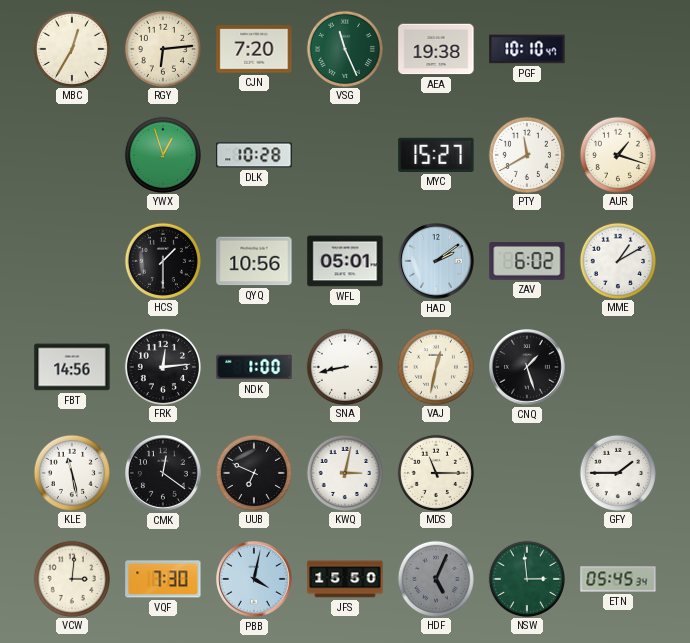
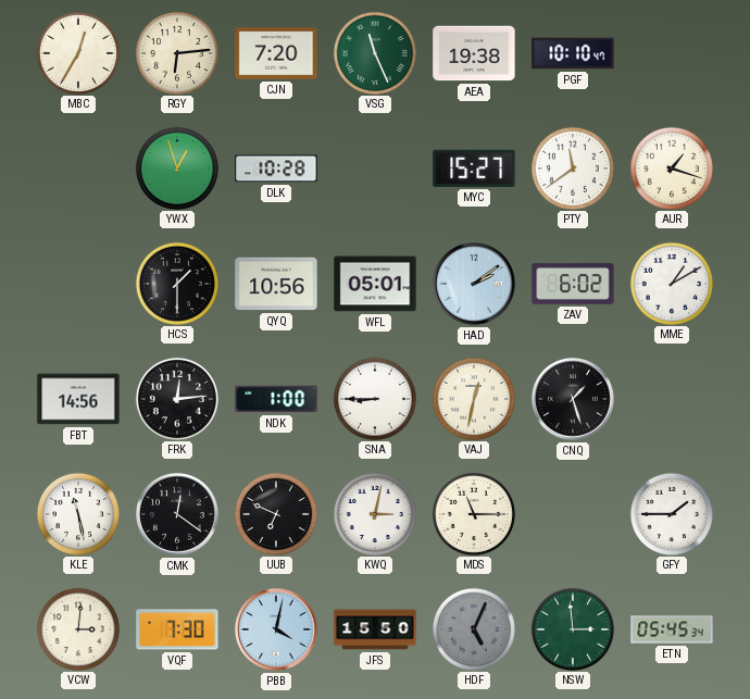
PTY: 11:40 -> 11:39 (572, 167)
SNA: 8:43 -> 8:45 (374, 398)
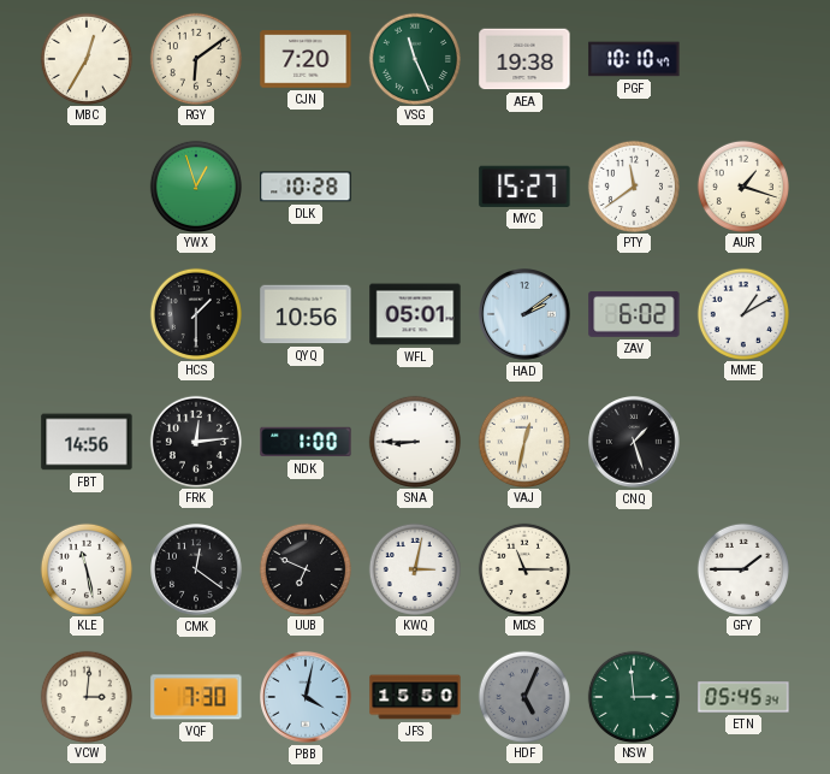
RGY: 6:14 -> 6:09 (195, 58)
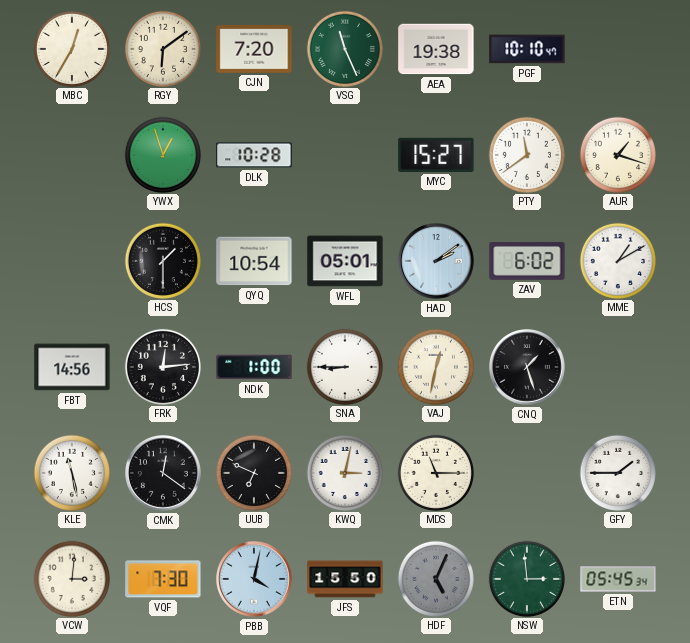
QYQ: 10:56 -> 10:54 (254, 261)
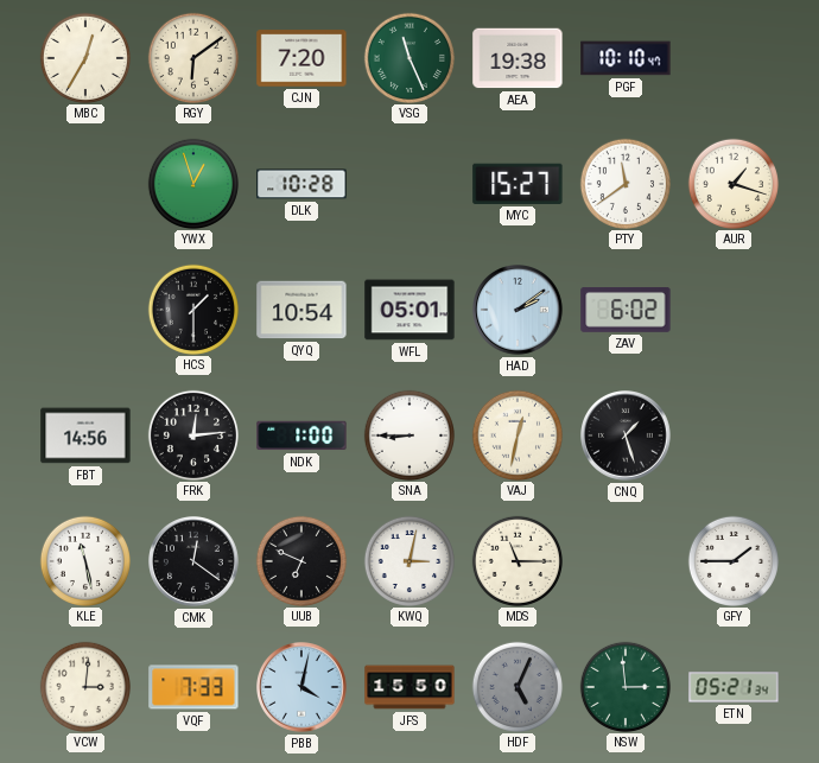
MME: 1:10 -> none (617, 260)
VQF: 7:30 -> 7:33 (193, 687)
ETN: 05:45 -> 05:21 (734, 687)
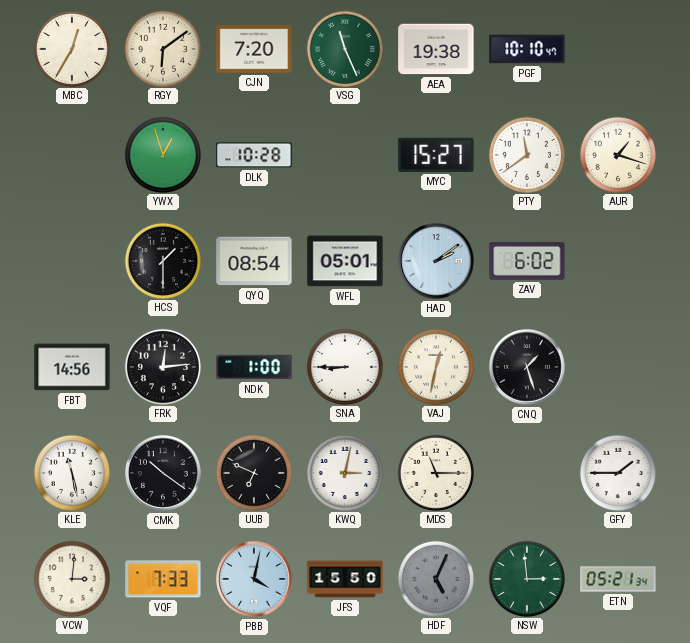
QYQ: 10:54 -> 08:54 (254, 261)
CMK: 12:21 -> 10:21 (164, 474)
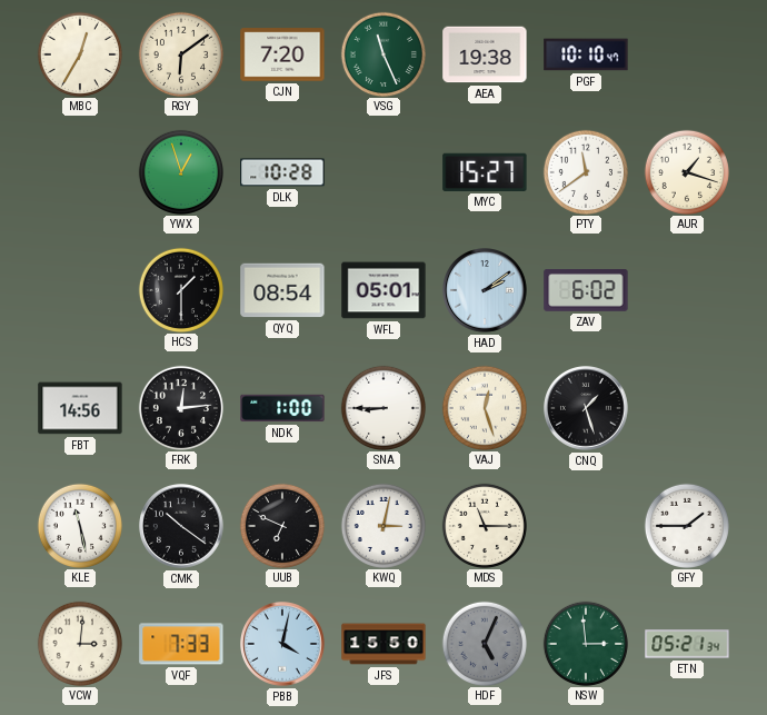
VAJ: 12:32 -> 12:27 (484, 407)
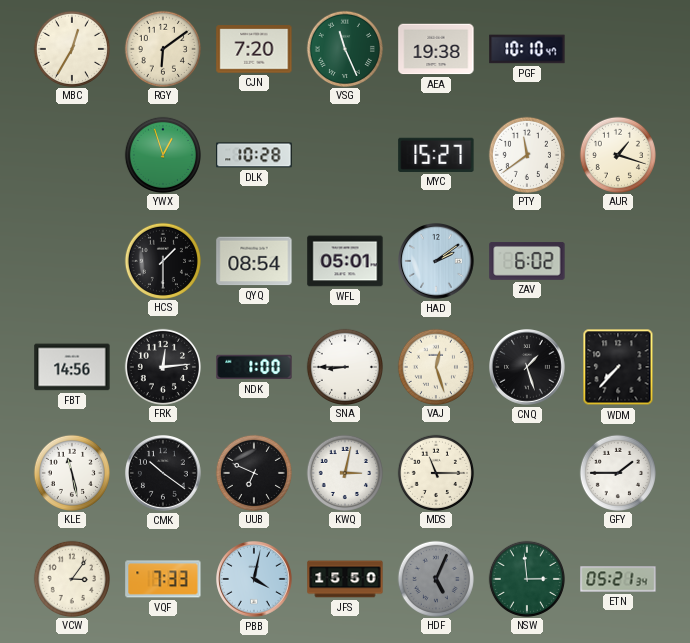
WDM: none -> 7:37 (618, 367)
VCW: 3:01 -> 3:06 (71, 578)
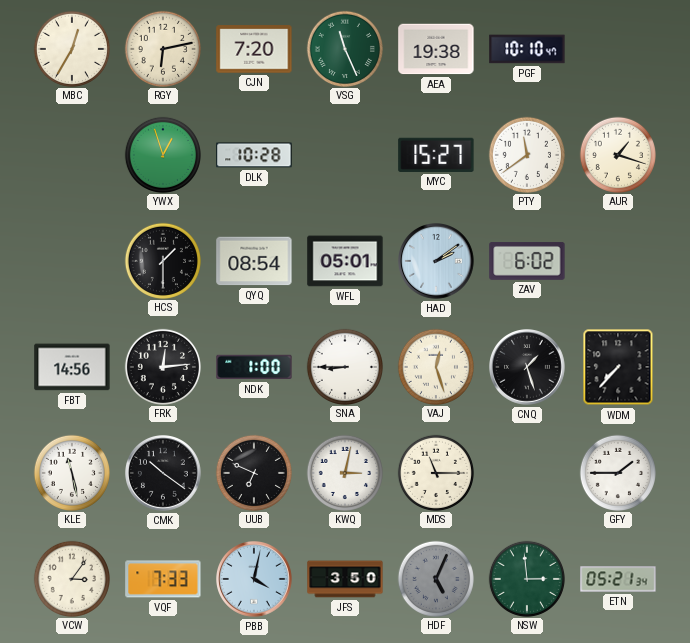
RGY: 6:09 -> 6:13 (162, 48)
JFS: 15:50 -> 3:50 (345, 579)
